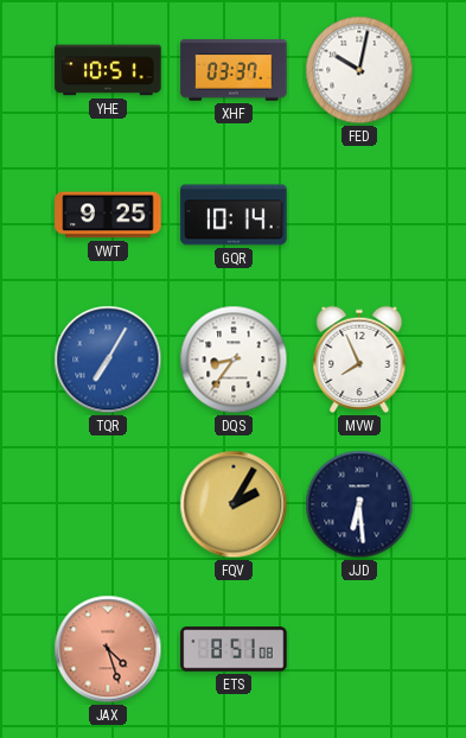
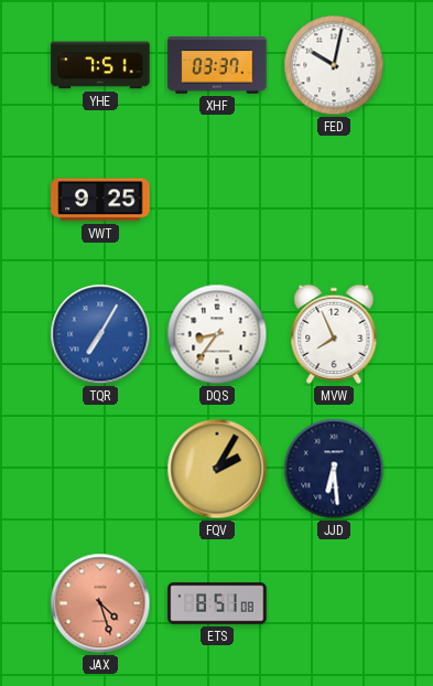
YHE: 10:51 -> 7:51 (100, 65)
GQR: 10:14 -> none (234, 215)
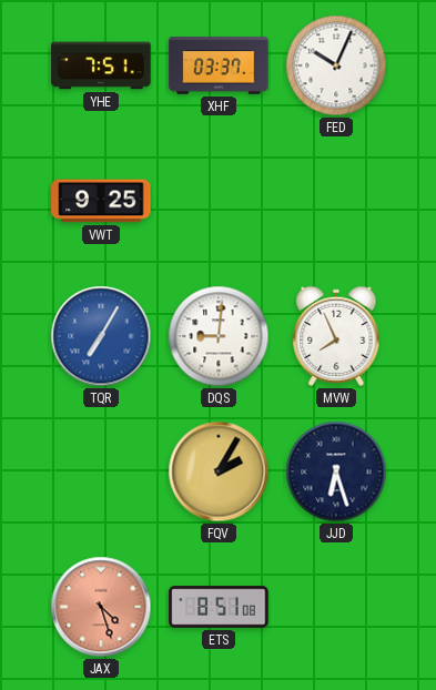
FED: 10:02 -> 10:04 (336, 65)
DQS: 8:36 -> 9:01 (219, 336)
JJD: 6:29 -> 6:27 (336, 471)
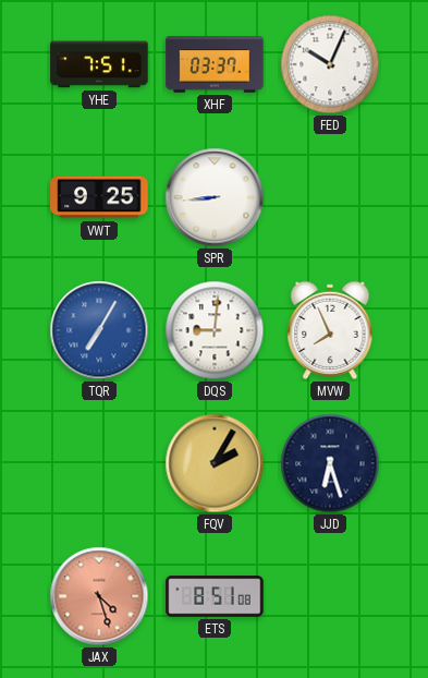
SPR: none -> 8:44 (215, 197)
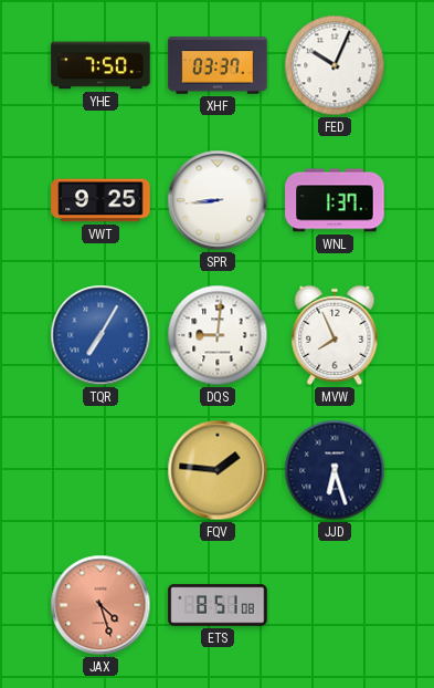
YHE: 7:51 -> 7:50 (100, 65)
WNL: none -> 1:37 (335, 200)
FQV: 2:05 -> 1:46 (218, 470)
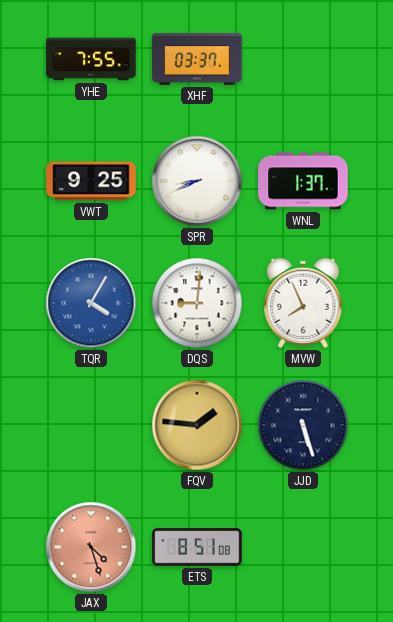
YHE: 7:50 -> 7:55 (91, 59)
FED: 10:04 -> none (335, 65)
SPR: 8:44 -> 8:41 (197, 181)
TQR: 7:05 -> 4:05 (91, 303)
JJD: 6:27 -> 5:27 (303, 425)
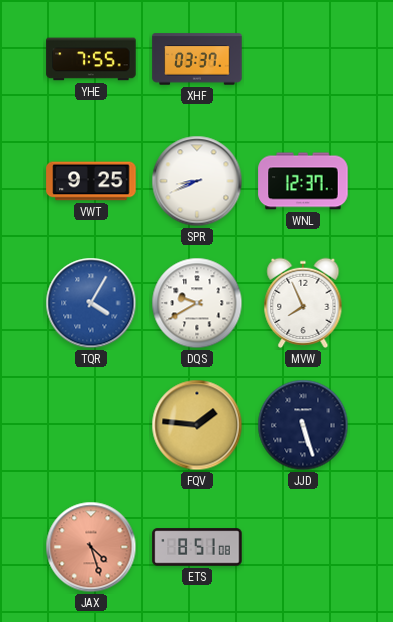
WNL: 1:37 -> 12:37 (303, 181)
DQS: 9:01 -> 9:40 (197, 303)
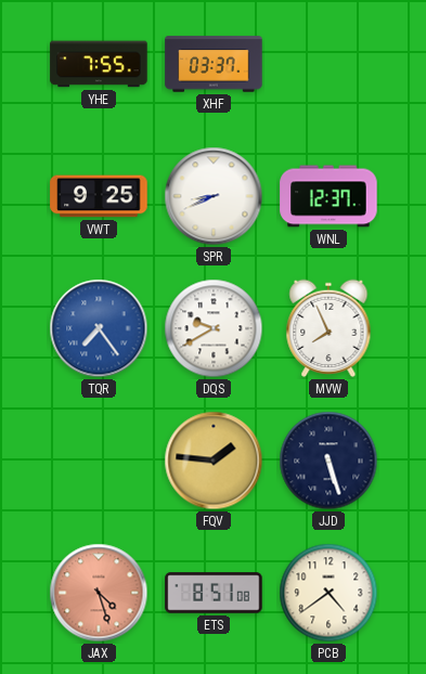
TQR: 4:05 -> 7:24 (99, 328)
PCB: none -> 4:39 (328, 593)
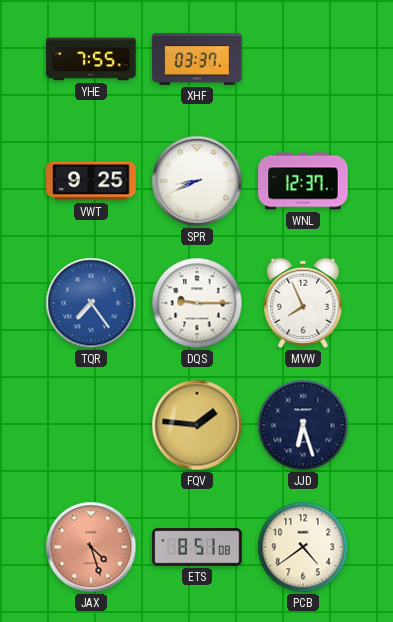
DQS: 9:40 -> 9:15 (197, 303)
JJD: 5:27 -> 6:27 (303, 425)
